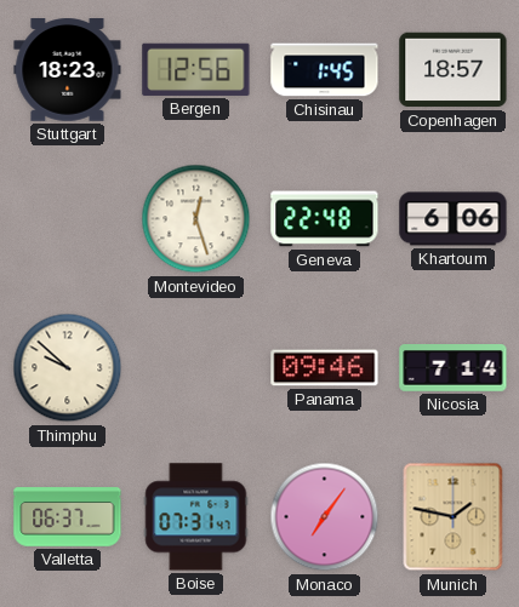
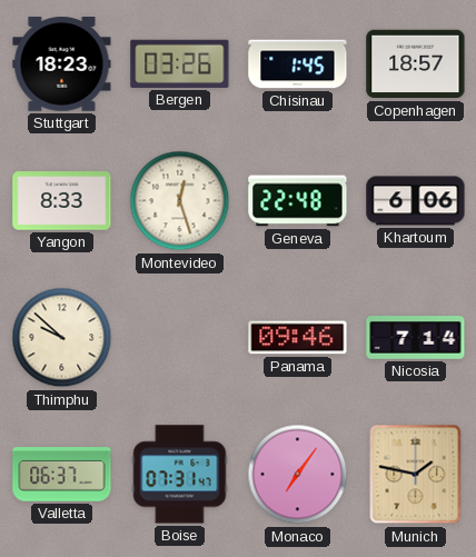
Bergen: 12:56 -> 03:26 (180, 63)
Yangon: none -> 8:33 (62, 201)
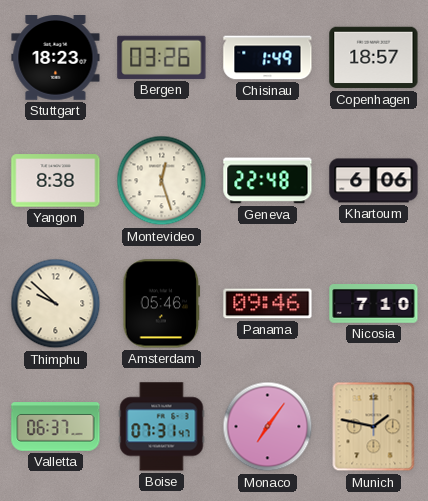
Chisinau: 1:45 -> 1:49 (268, 58)
Yangon: 8:33 -> 8:38 (56, 181)
Amsterdam: none -> 05:46 (162, 304)
Nicosia: 7:14 -> 7:10 (374, 304)
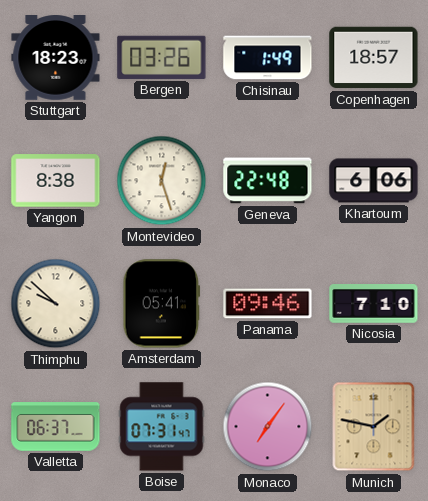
Amsterdam: 05:46 -> 05:41 (162, 304)
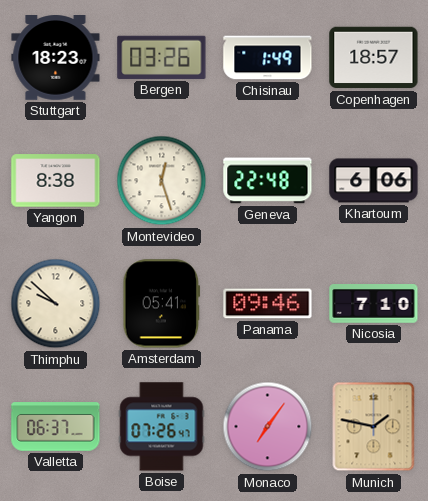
Boise: 07:31 -> 07:26 (162, 427)
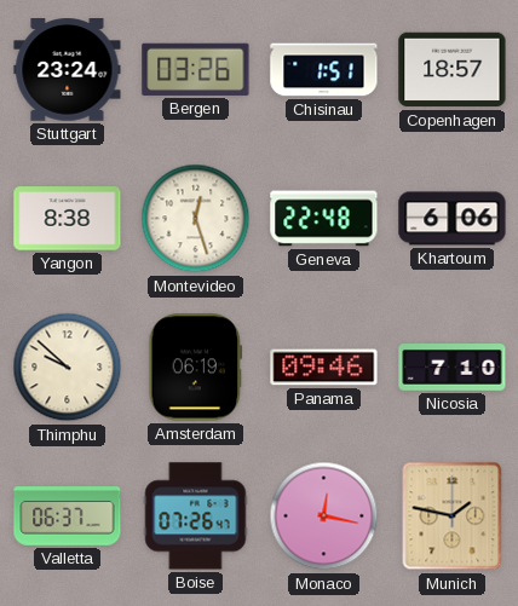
Stuttgart: 18:23 -> 23:24 (68, 70)
Chisinau: 1:49 -> 1:51 (324, 70)
Amsterdam: 05:41 -> 06:19 (196, 368)
Monaco: 7:06 -> 12:17 (324, 516)
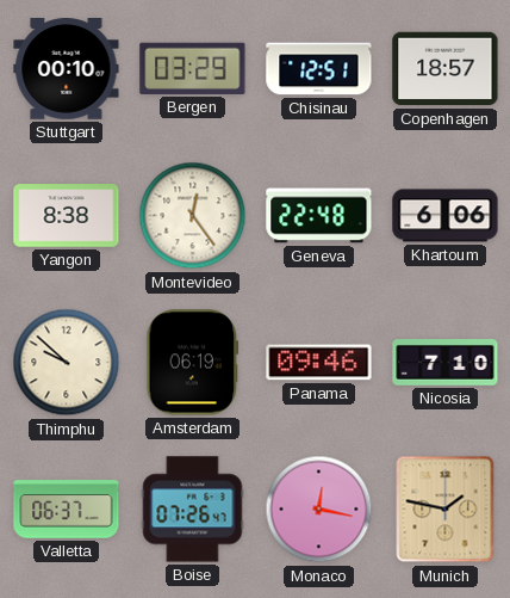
Stuttgart: 23:24 -> 00:10 (67, 69)
Bergen: 03:26 -> 03:29 (193, 68)
Chisinau: 1:51 -> 12:51 (319, 69)
Montevideo: 12:27 -> 12:24 (193, 216)
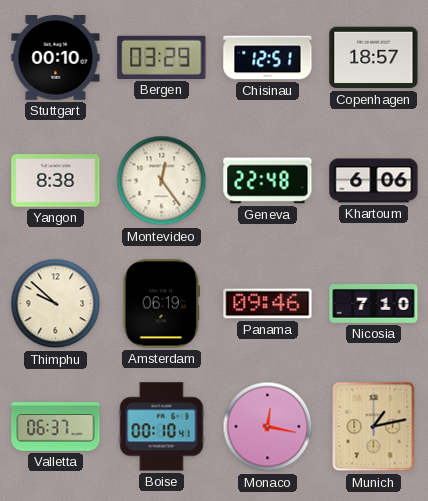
Boise: 07:26 -> 00:10 (162, 427)
Munich: 1:47 -> 1:13 (374, 427)
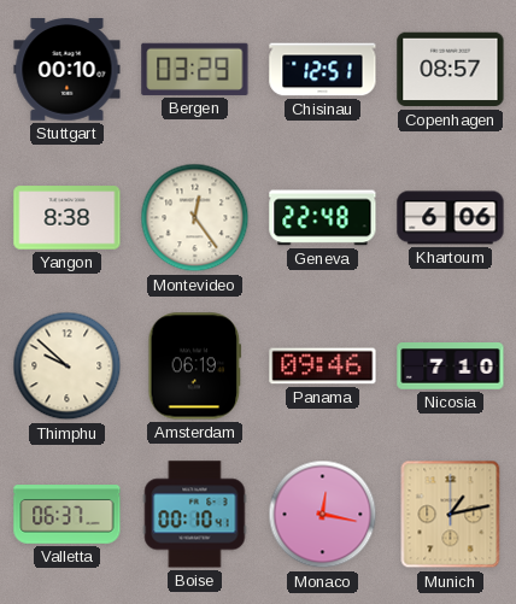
Copenhagen: 18:57 -> 08:57 (451, 70)
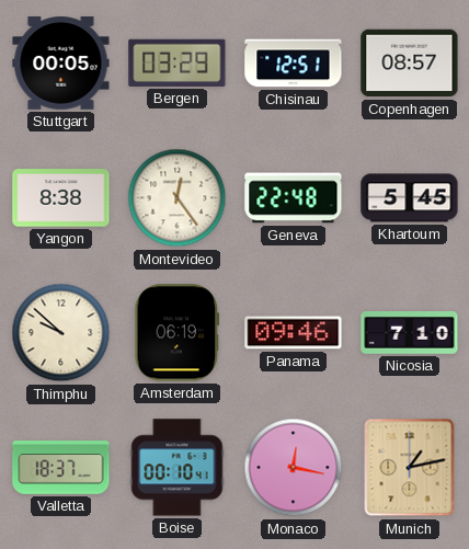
Stuttgart: 00:10 -> 00:05 (61, 64)
Khartoum: 6:06 -> 5:45 (410, 198)
Valletta: 06:37 -> 18:37 (61, 468)
